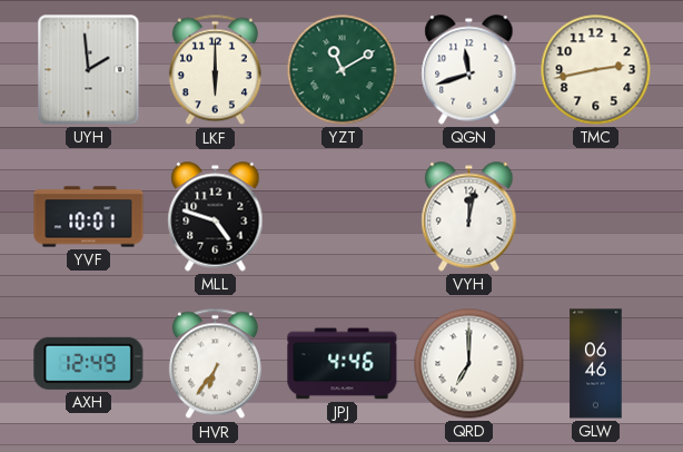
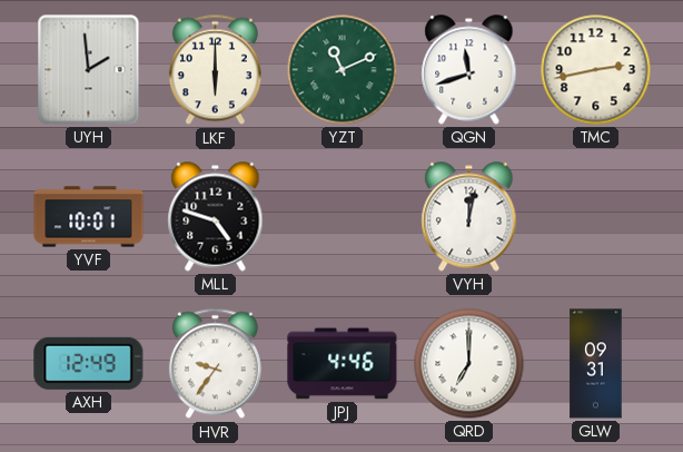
YZT: 11:10 -> 11:11 (343, 70)
HVR: 6:36 -> 9:36 (215, 364)
GLW: 06:46 -> 09:31 (596, 364)
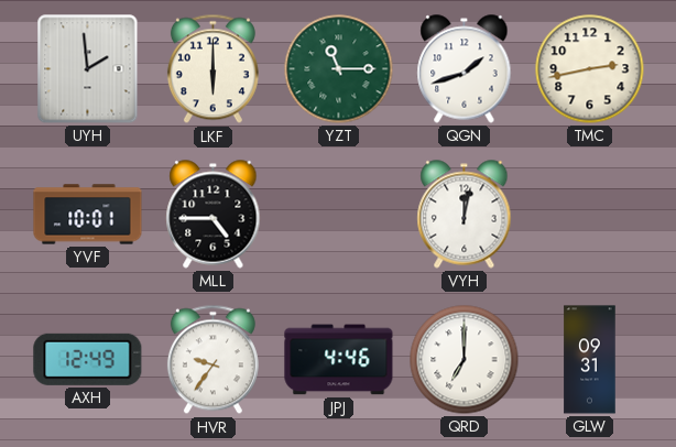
YZT: 11:11 -> 11:15 (339, 69)
QGN: 11:42 -> 1:42 (465, 69)
MLL: 4:48 -> 4:45 (214, 215)
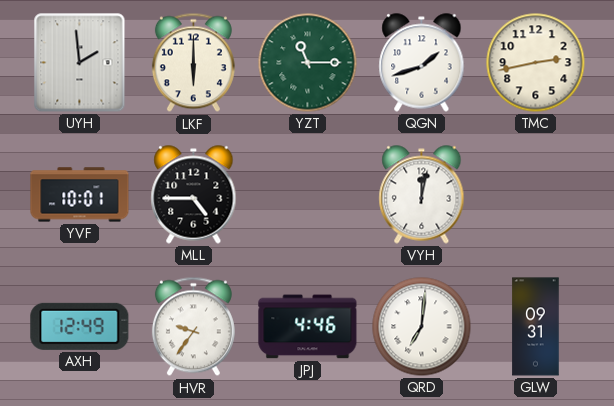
QRD: 7:00 -> 7:01 (422, 327)
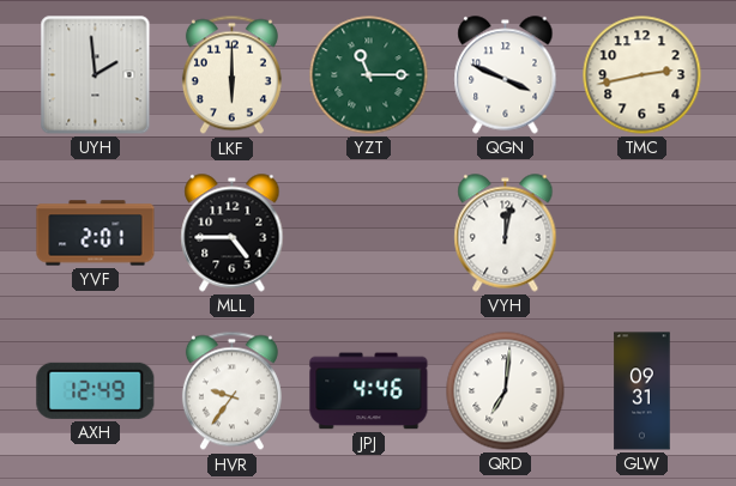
QGN: 1:42 -> 3:49 (506, 75)
YVF: 10:01 -> 2:01 (96, 233)
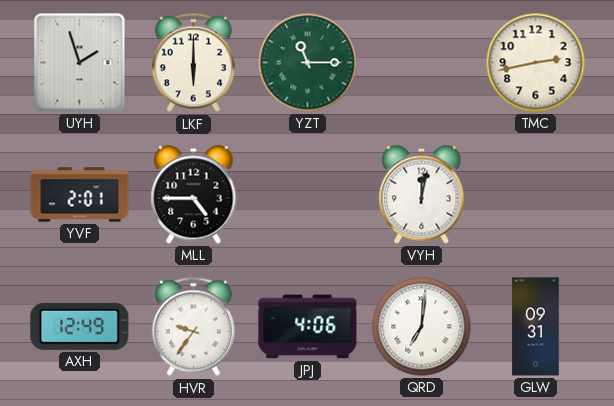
UYH: 1:59 -> 1:57 (80, 63)
QGN: 3:49 -> none (506, 75)
JPJ: 4:46 -> 4:06 (308, 327)
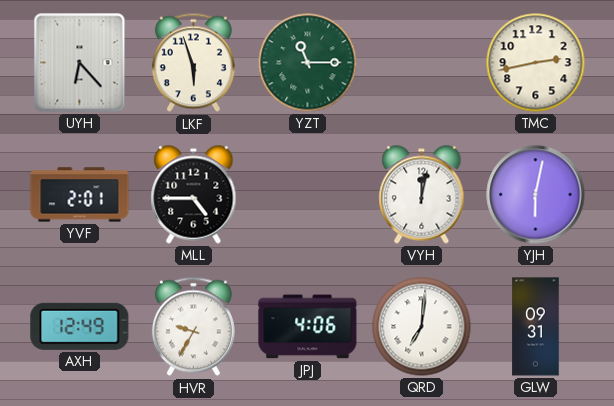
UYH: 1:57 -> 6:23 (80, 63)
LKF: 6:00 -> 5:57 (193, 63)
YJH: none -> 6:02 (536, 195)
HVR: 9:36 -> 9:35 (193, 327)
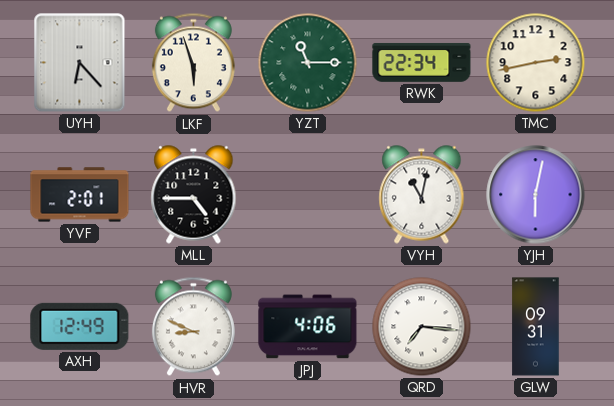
RWK: none -> 22:34 (422, 63)
VYH: 12:02 -> 11:02 (422, 195)
HVR: 9:35 -> 8:49 (193, 327)
QRD: 7:01 -> 7:16 (422, 327)
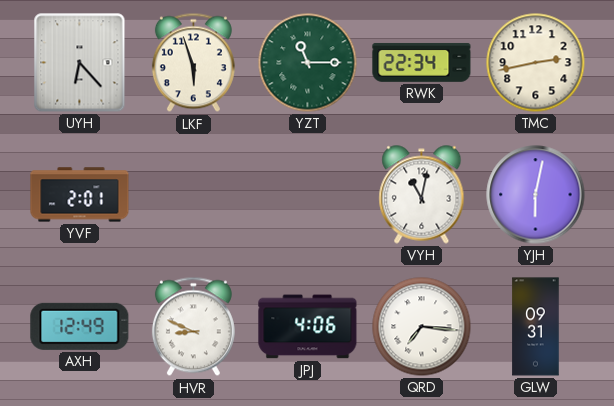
MLL: 4:45 -> none (194, 195)
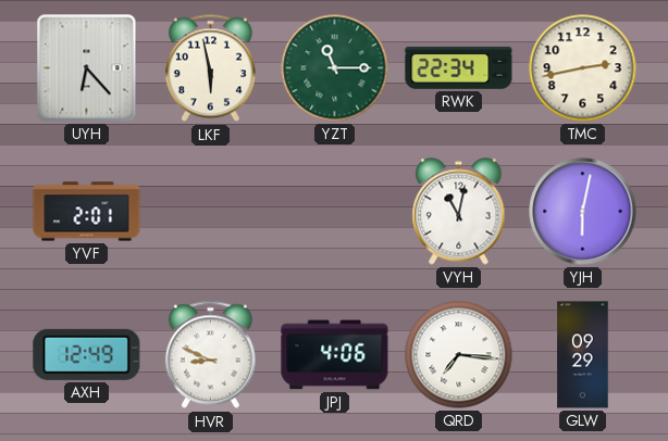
LKF: 5:57 -> 5:58 (210, 68)
GLW: 09:31 -> 09:29 (583, 355)
